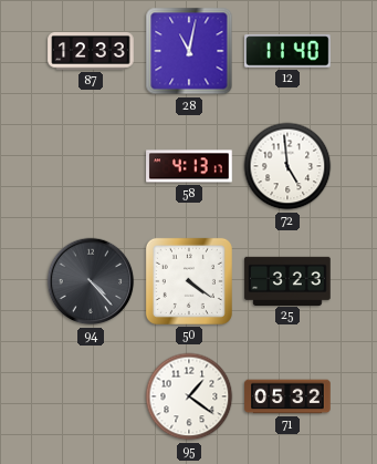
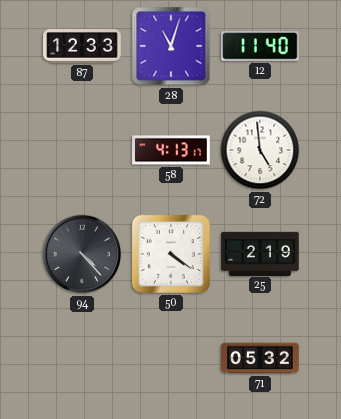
28: 11:02 -> 11:03 (171, 46)
25: 3:23 -> 2:19 (260, 253)
95: 1:21 -> none (189, 396)
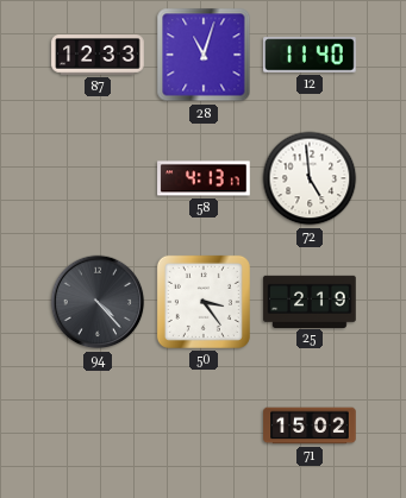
50: 4:21 -> 3:24 (204, 302)
71: 05:32 -> 15:02 (310, 425)
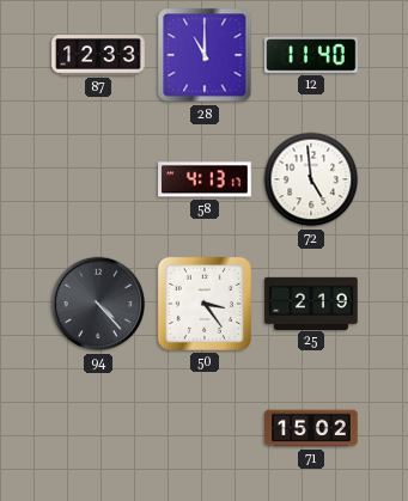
28: 11:03 -> 11:00 (205, 55)
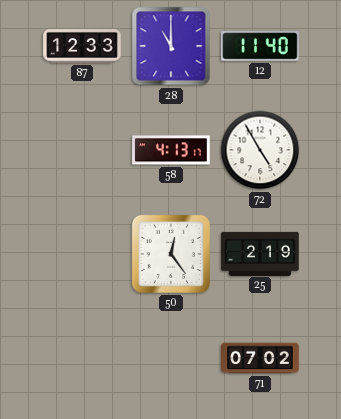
72: 4:59 -> 4:55 (260, 150)
94: 4:23 -> none (98, 304)
50: 3:24 -> 12:24 (171, 254)
71: 15:02 -> 07:02 (260, 358)
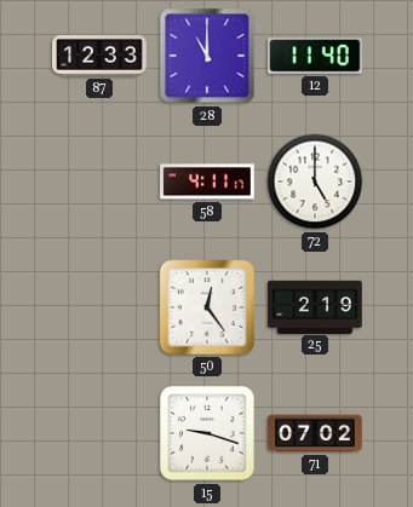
58: 4:13 -> 4:11 (207, 182)
72: 4:55 -> 5:00 (315, 182)
15: none -> 9:18 (207, 433)
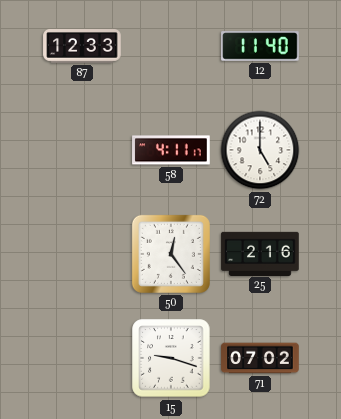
28: 11:00 -> none (207, 56)
25: 2:19 -> 2:16 (260, 253)
